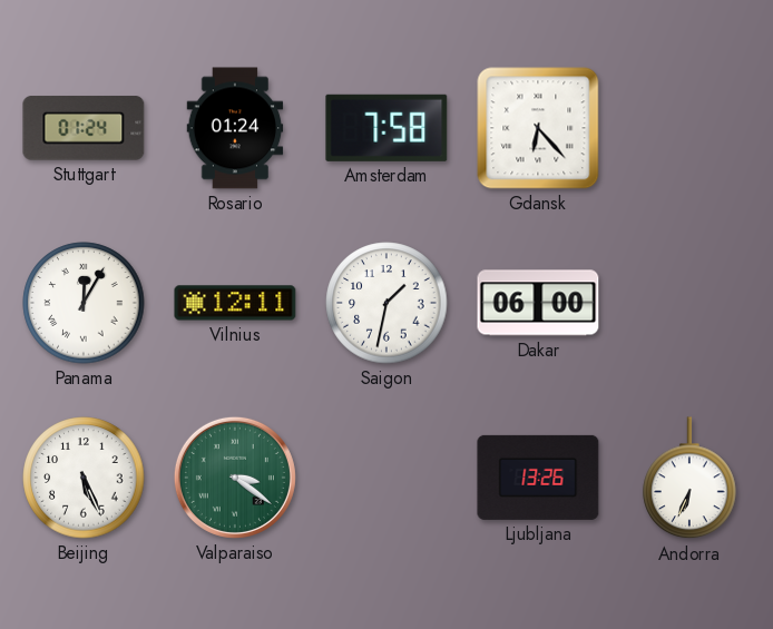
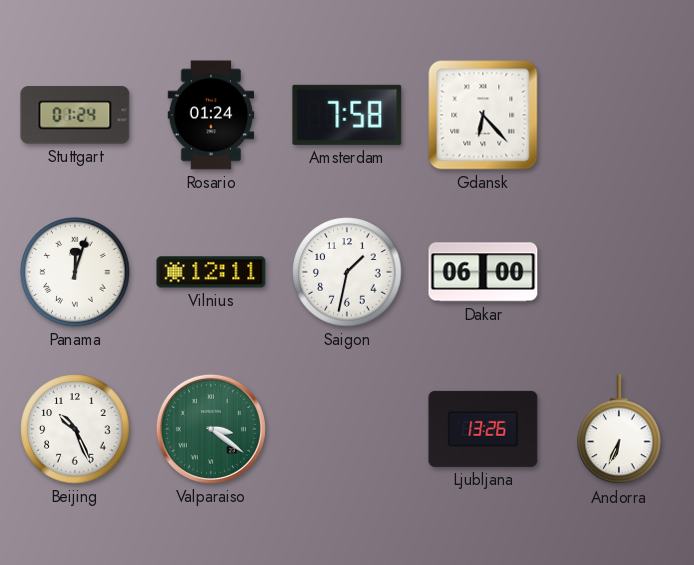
Panama: 12:05 -> 12:03 (75, 272)
Beijing: 5:26 -> 10:26 (75, 429)
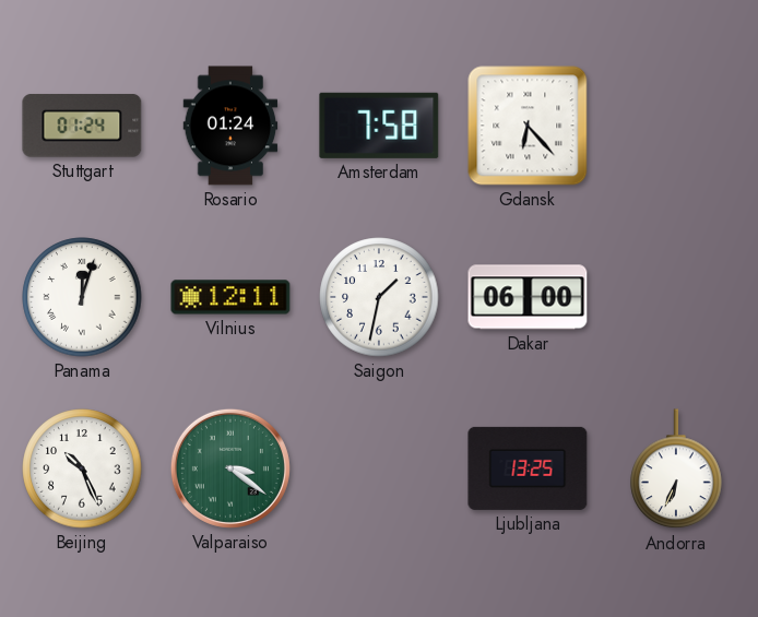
Ljubljana: 13:26 -> 13:25 (528, 468)
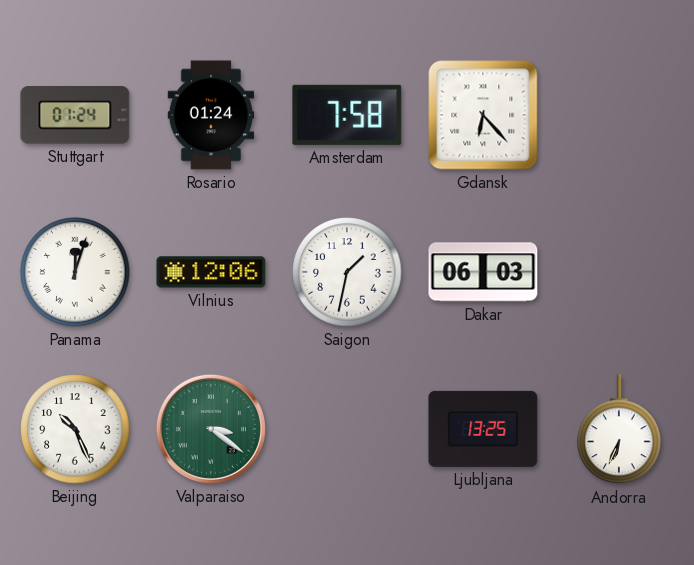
Vilnius: 12:11 -> 12:06 (211, 272)
Dakar: 06:00 -> 06:03 (483, 272)
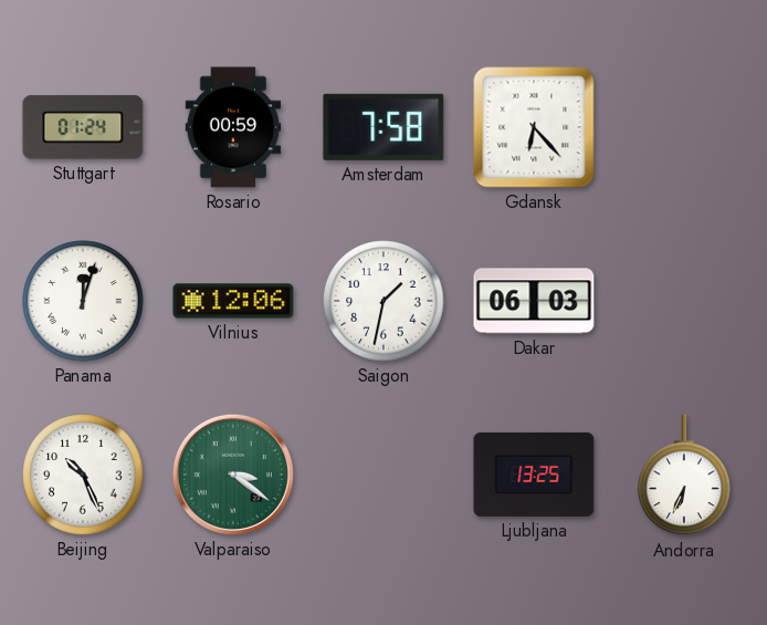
Rosario: 01:24 -> 00:59 (233, 127)
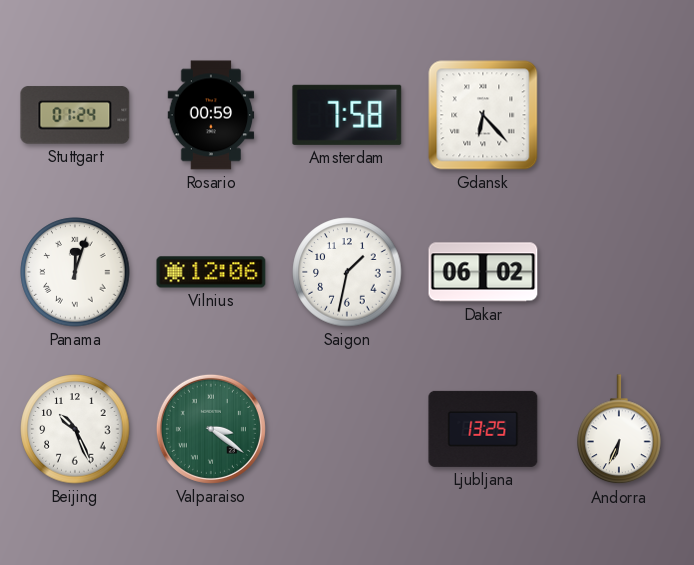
Dakar: 06:03 -> 06:02 (483, 272)
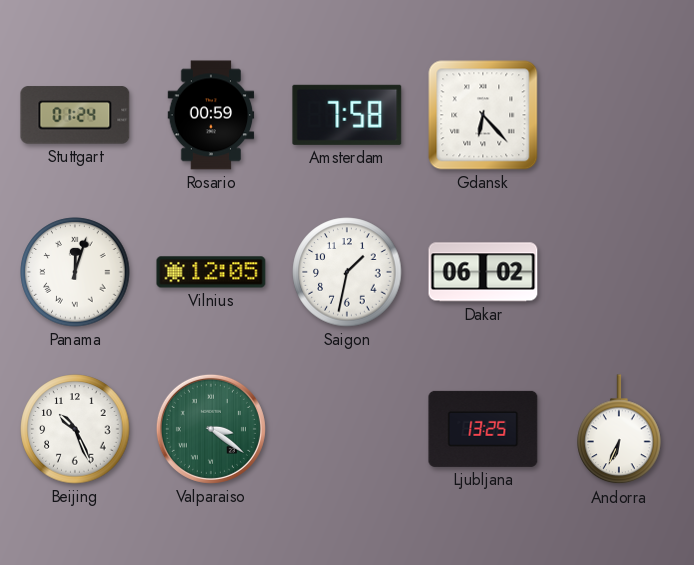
Vilnius: 12:06 -> 12:05 (211, 272)
